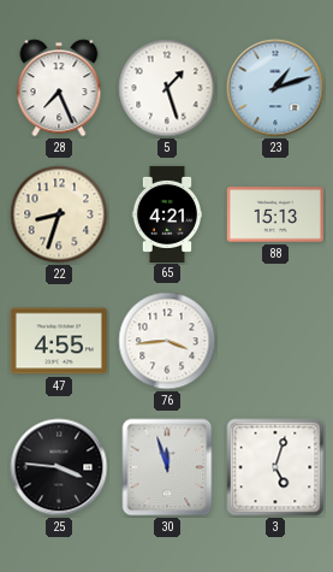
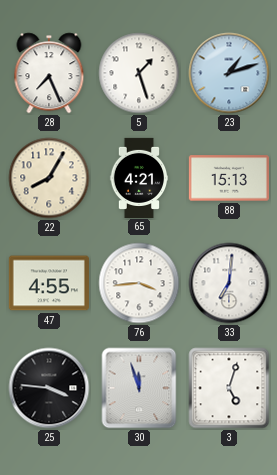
22: 8:33 -> 8:05 (49, 178)
33: none -> 7:01 (229, 283)
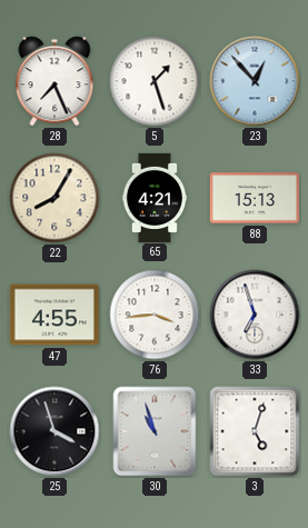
23: 1:12 -> 12:53 (255, 81)
33: 7:01 -> 6:57 (255, 315)
25: 3:46 -> 3:57 (54, 431)
30: 11:57 -> 10:57 (155, 431)
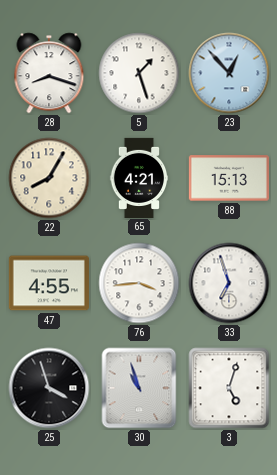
28: 7:26 -> 8:18 (49, 73)
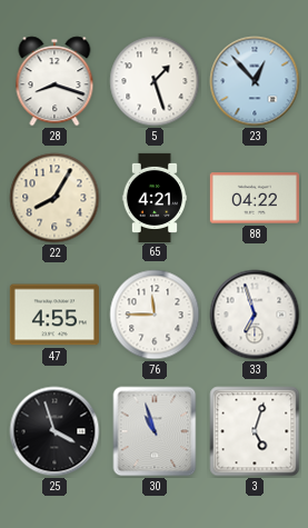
88: 15:13 -> 04:22 (255, 198)
76: 3:44 -> 11:45 (155, 315)
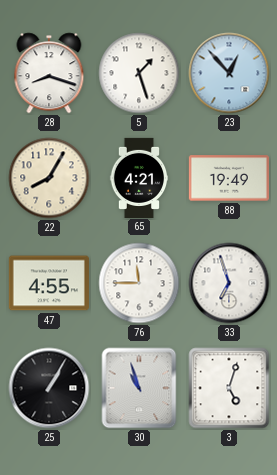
88: 04:22 -> 19:49 (229, 178)
25: 3:57 -> 1:05 (49, 388)
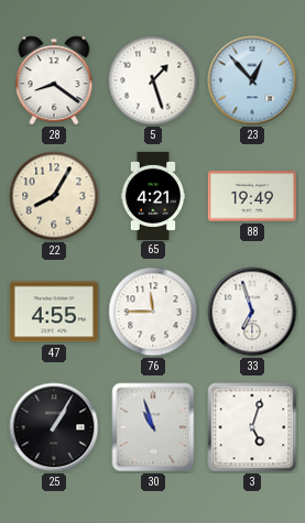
28: 8:18 -> 8:21 (54, 80)
